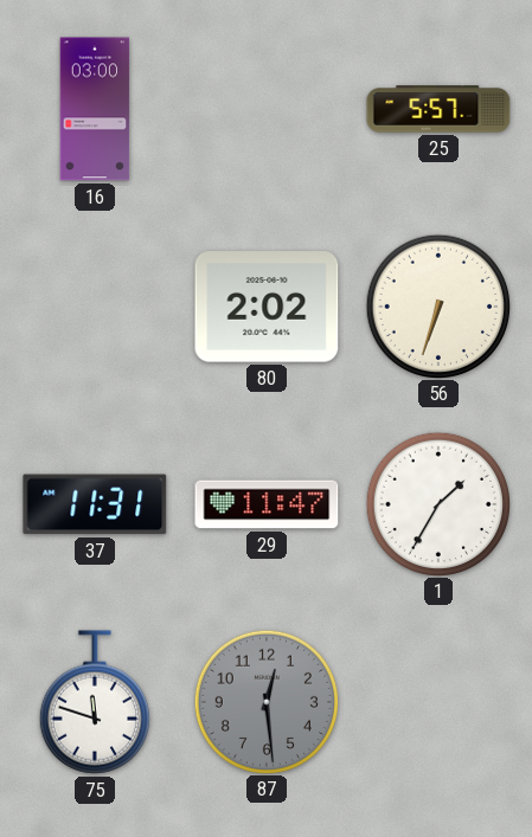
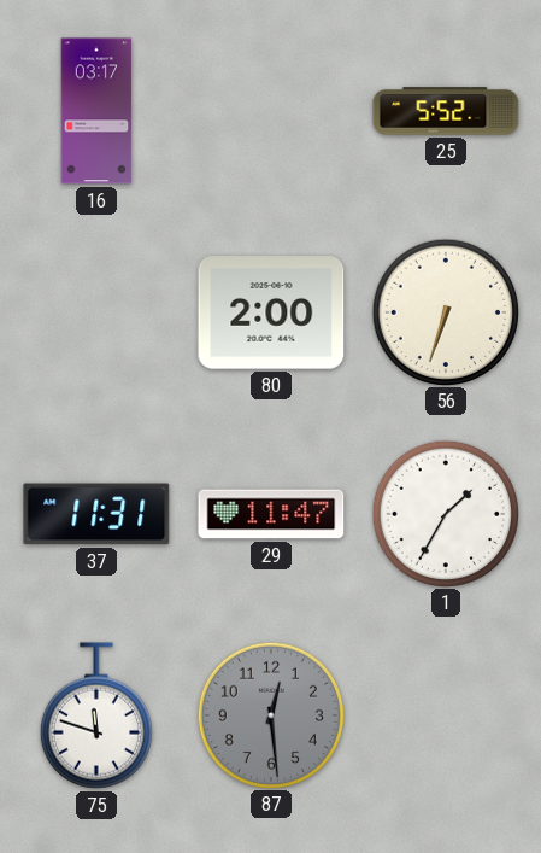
16: 03:00 -> 03:17 (96, 111)
25: 5:57 -> 5:52 (446, 111)
80: 2:02 -> 2:00 (271, 312)
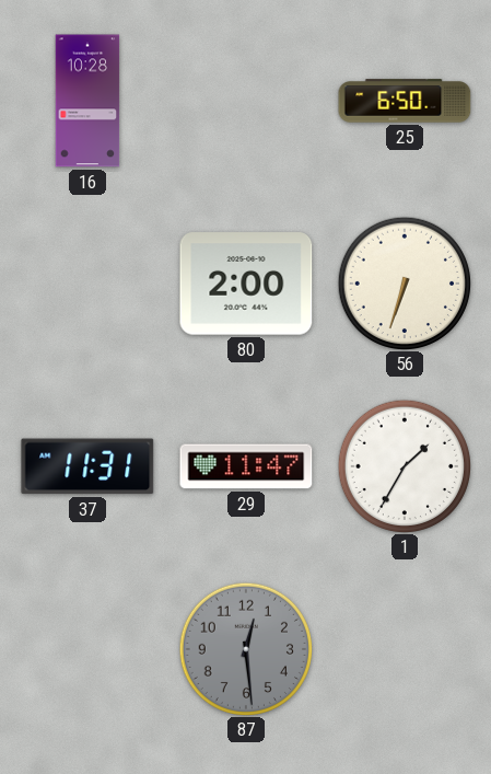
16: 03:17 -> 10:28 (87, 101)
25: 5:52 -> 6:50 (405, 101)
75: 11:48 -> none (96, 715)
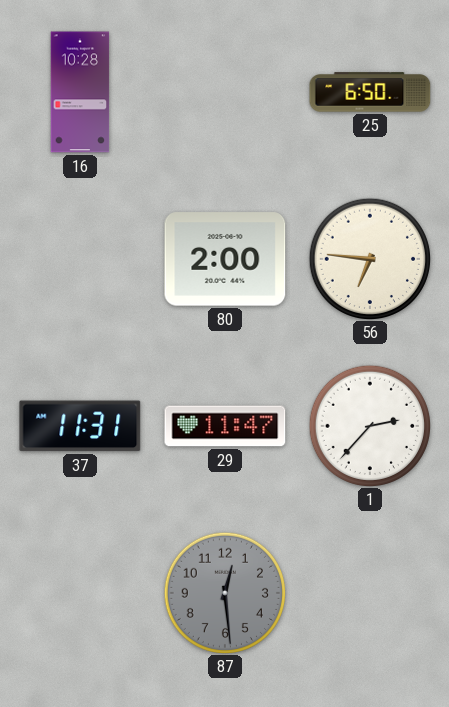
56: 6:33 -> 6:46 (369, 258)
1: 1:35 -> 2:37 (369, 425)
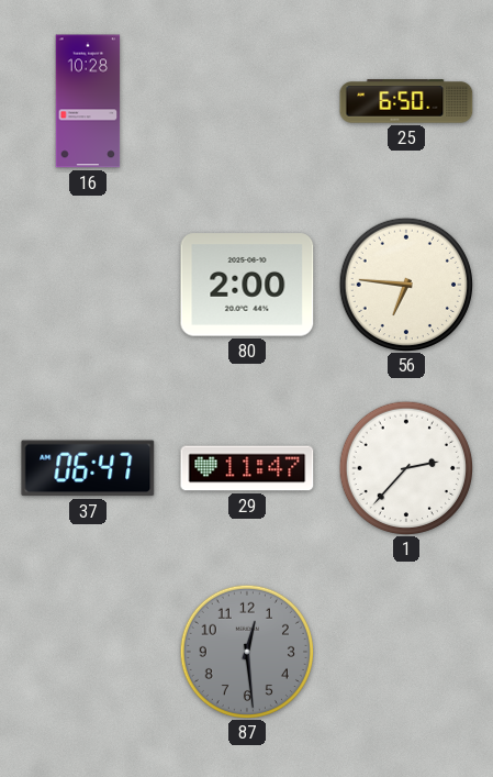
37: 11:31 -> 06:47 (88, 468)
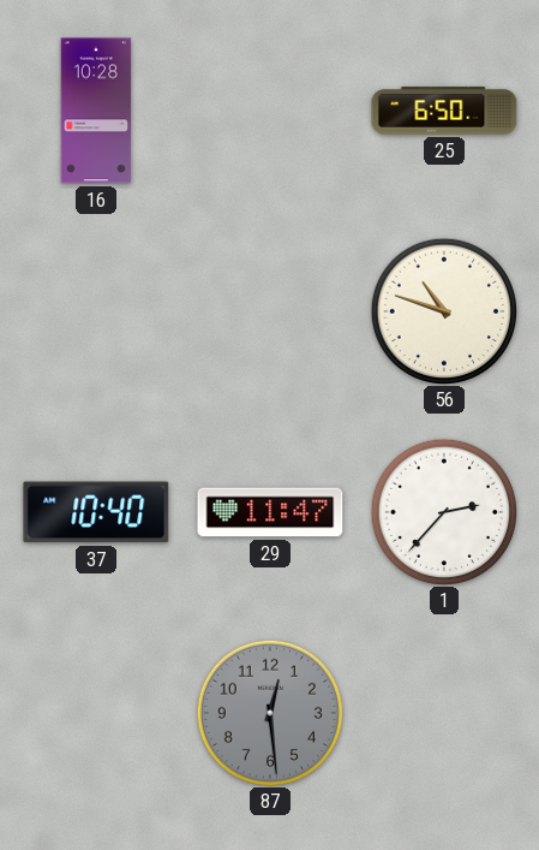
80: 2:00 -> none (247, 285)
56: 6:46 -> 10:48 (443, 310)
37: 06:47 -> 10:40 (96, 512)
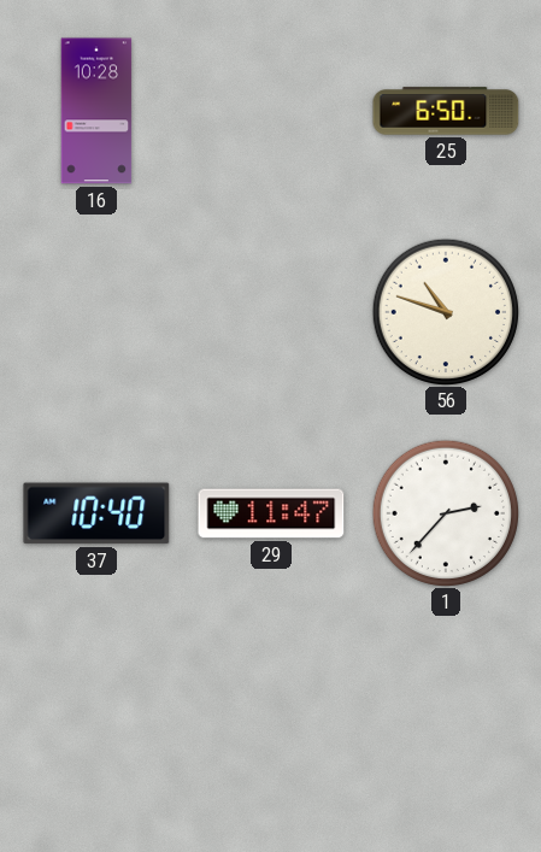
87: 12:29 -> none (269, 712)
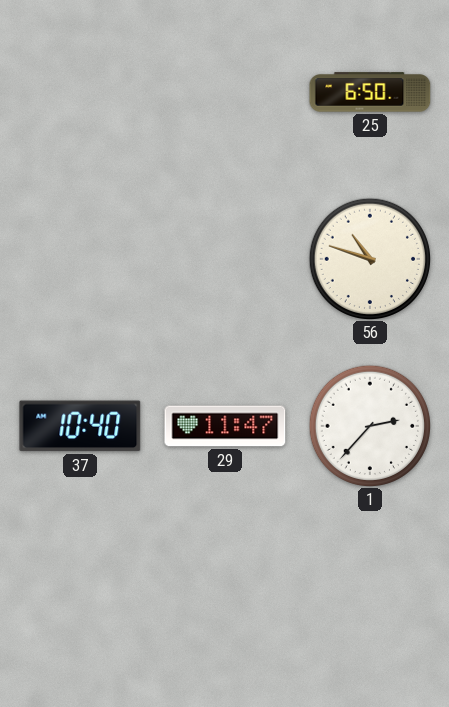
16: 10:28 -> none (96, 111)
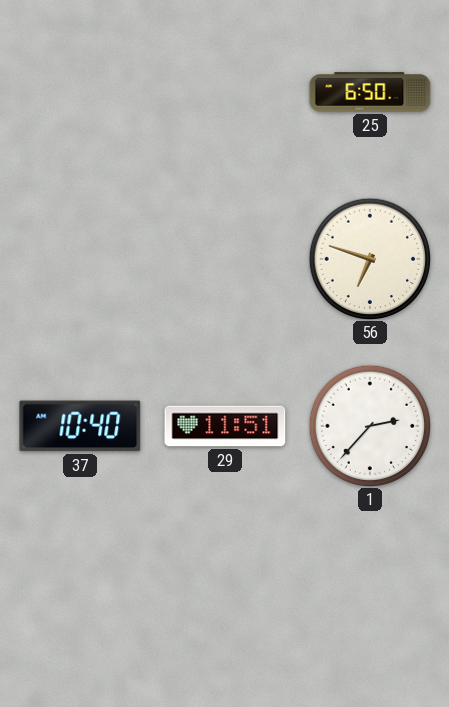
56: 10:48 -> 6:48 (369, 258)
29: 11:47 -> 11:51 (225, 426)
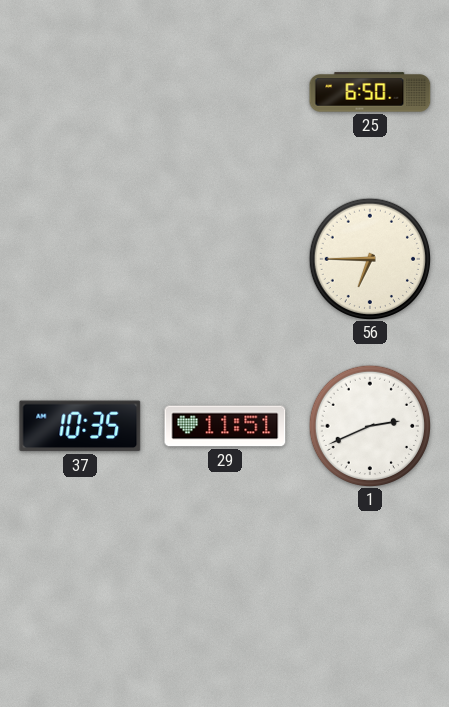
56: 6:48 -> 6:45 (369, 258)
37: 10:40 -> 10:35 (80, 426)
1: 2:37 -> 2:41 (369, 425)
